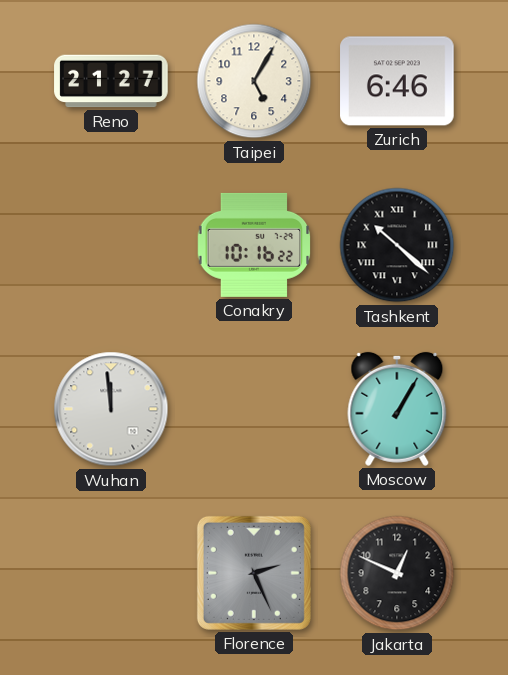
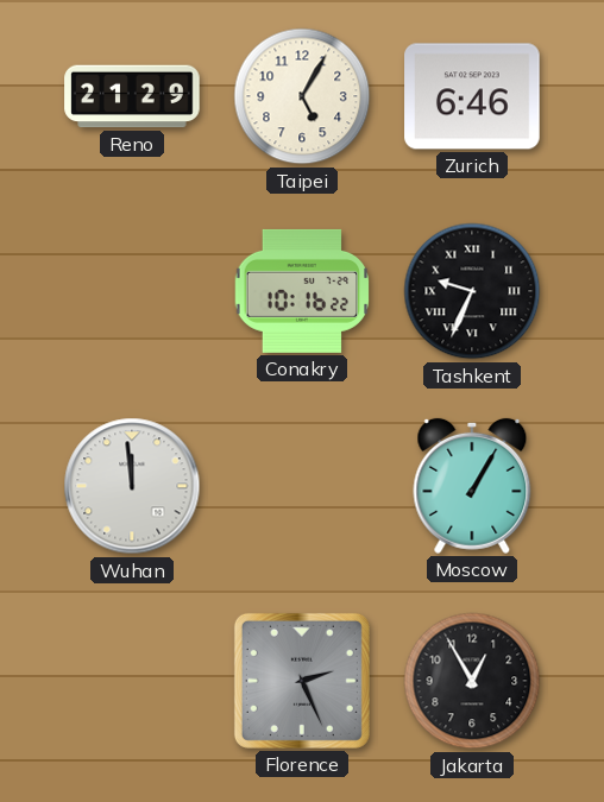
Reno: 21:27 -> 21:29 (132, 96)
Tashkent: 10:22 -> 9:34 (472, 291)
Jakarta: 12:49 -> 12:55 (472, 681)
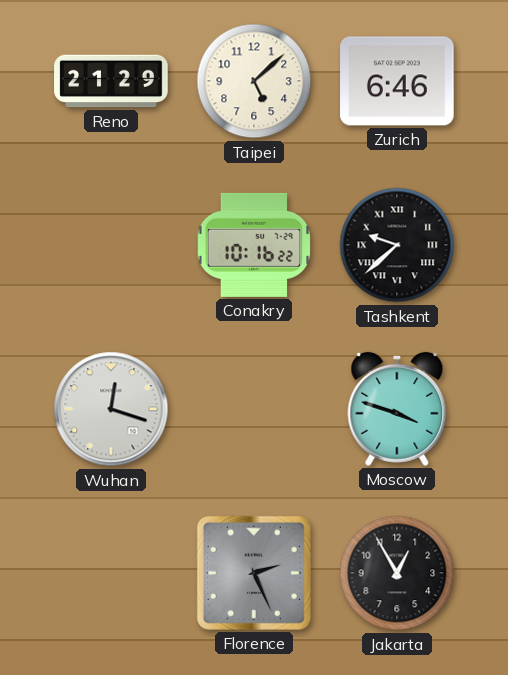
Taipei: 5:05 -> 5:08 (254, 81)
Tashkent: 9:34 -> 9:38 (397, 245)
Wuhan: 11:59 -> 12:18 (111, 409)
Moscow: 1:05 -> 3:48 (397, 409)
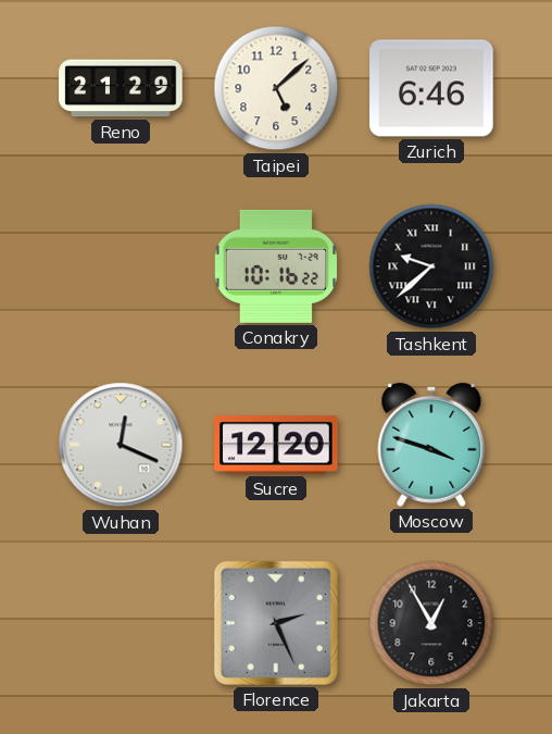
Wuhan: 12:18 -> 12:19 (121, 445)
Sucre: none -> 12:20 (276, 445)
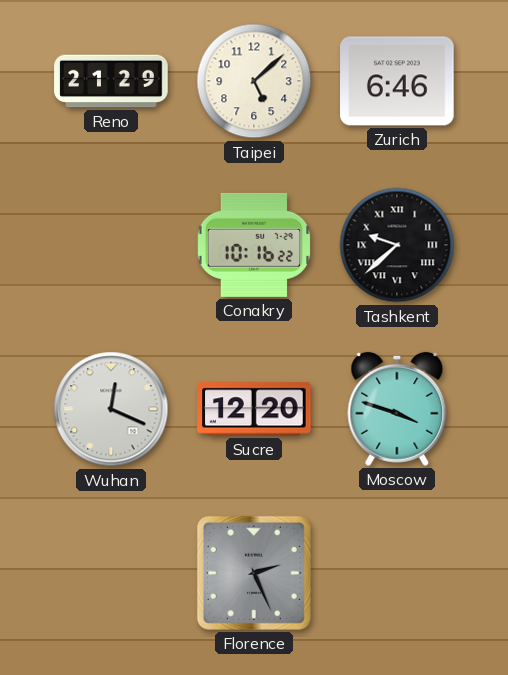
Jakarta: 12:55 -> none (431, 623)
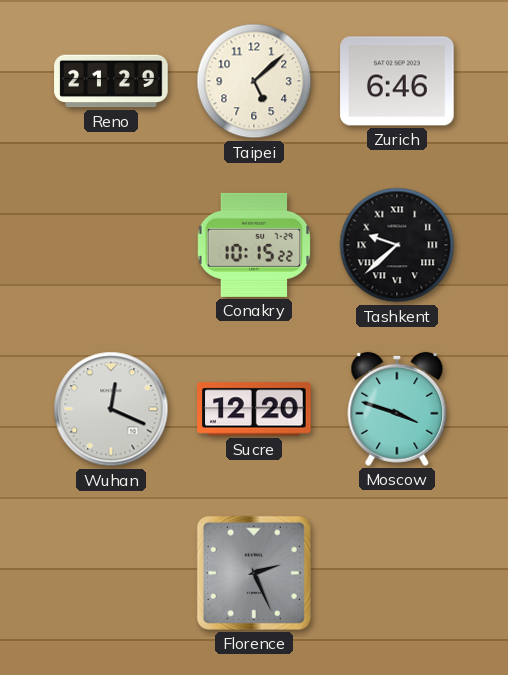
Conakry: 10:16 -> 10:15 (254, 245)
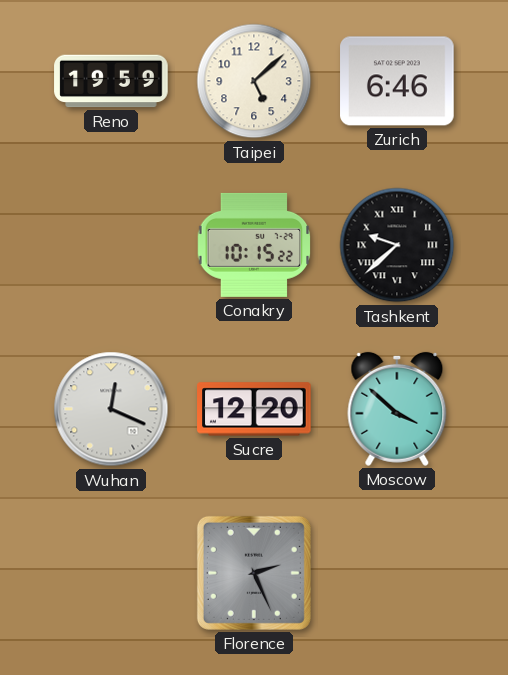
Reno: 21:29 -> 19:59 (111, 81)
Moscow: 3:48 -> 3:52 (397, 409)
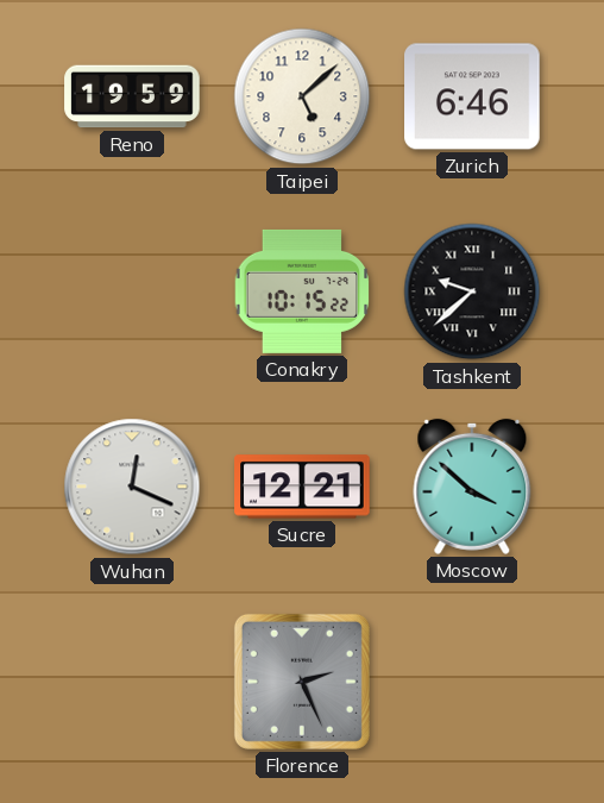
Sucre: 12:20 -> 12:21 (302, 487)
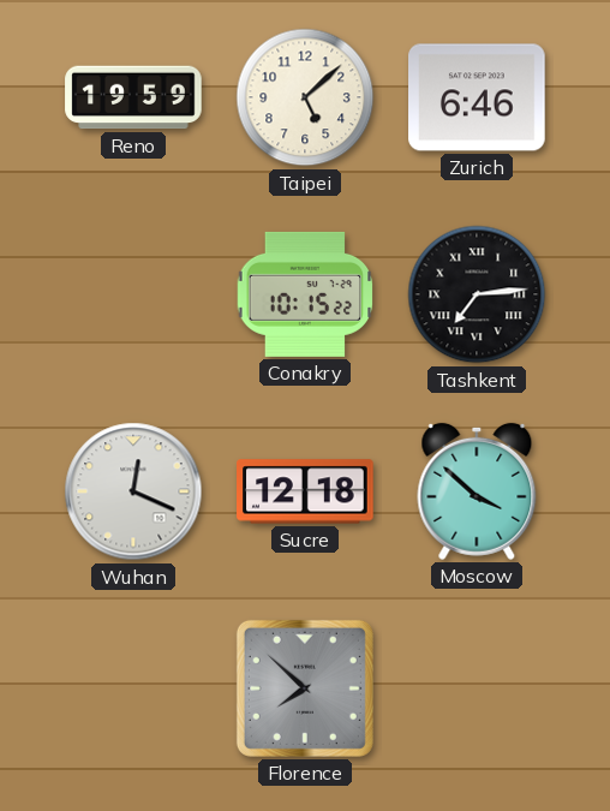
Tashkent: 9:38 -> 7:14 (477, 294)
Sucre: 12:21 -> 12:18 (305, 491)
Florence: 2:26 -> 7:52 (305, 688)
